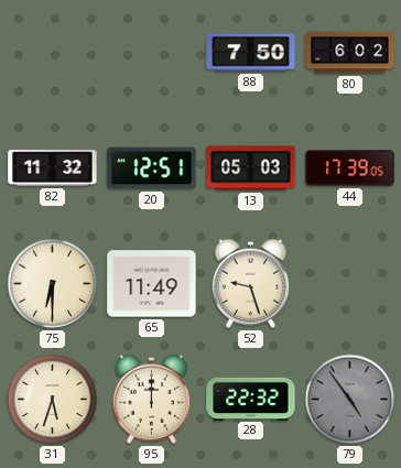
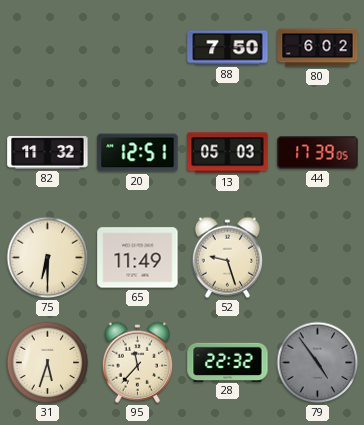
95: 12:00 -> 11:37 (138, 362)
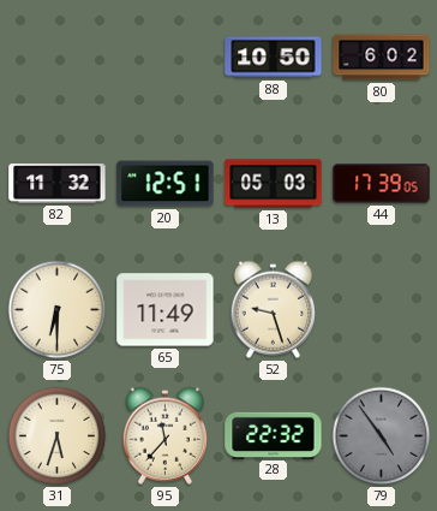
88: 7:50 -> 10:50 (274, 58)
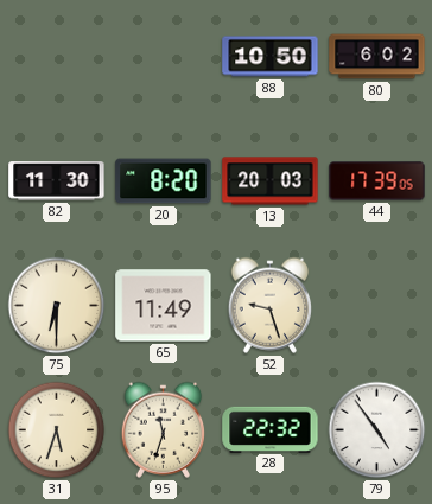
82: 11:32 -> 11:30 (57, 181)
20: 12:51 -> 8:20 (164, 181)
13: 05:03 -> 20:03 (271, 181)
95: 11:37 -> 11:33 (164, 429)
79 dial: grey -> white (377, 430)
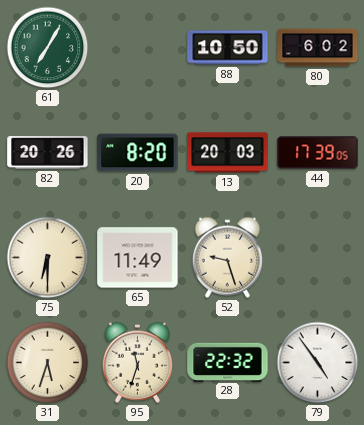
61: none -> 7:05 (48, 48)
82: 11:30 -> 20:26 (48, 153)
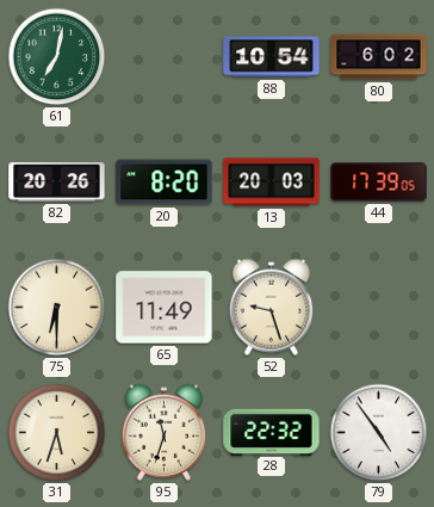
61: 7:05 -> 7:02 (57, 57)
88: 10:50 -> 10:54 (272, 57)
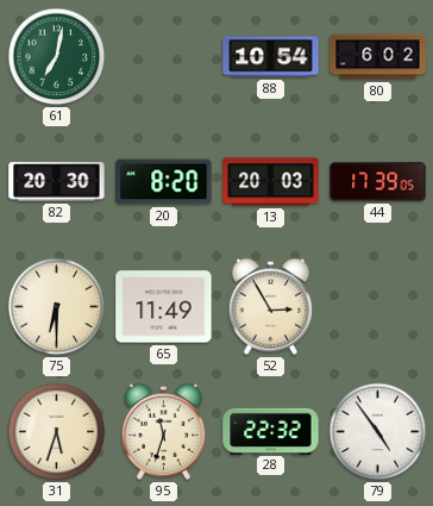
82: 20:26 -> 20:30 (57, 182)
52: 9:27 -> 2:55 (271, 306)
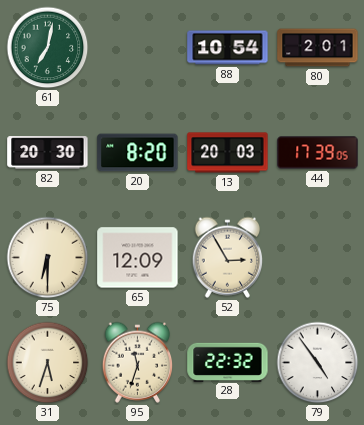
80: 6:02 -> 2:01 (318, 48)
65: 11:49 -> 12:09 (138, 258)
